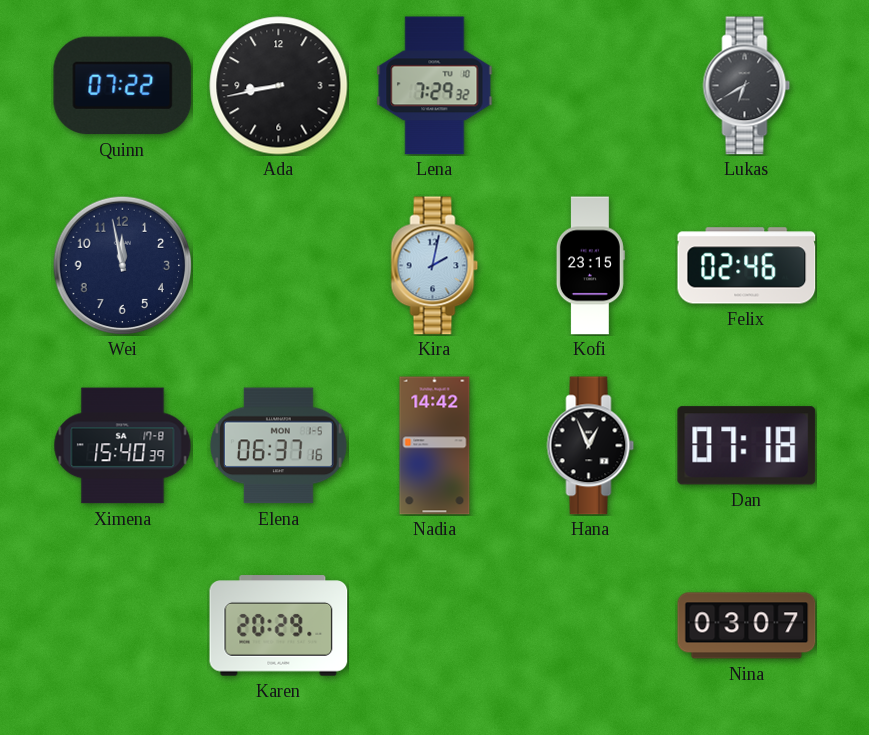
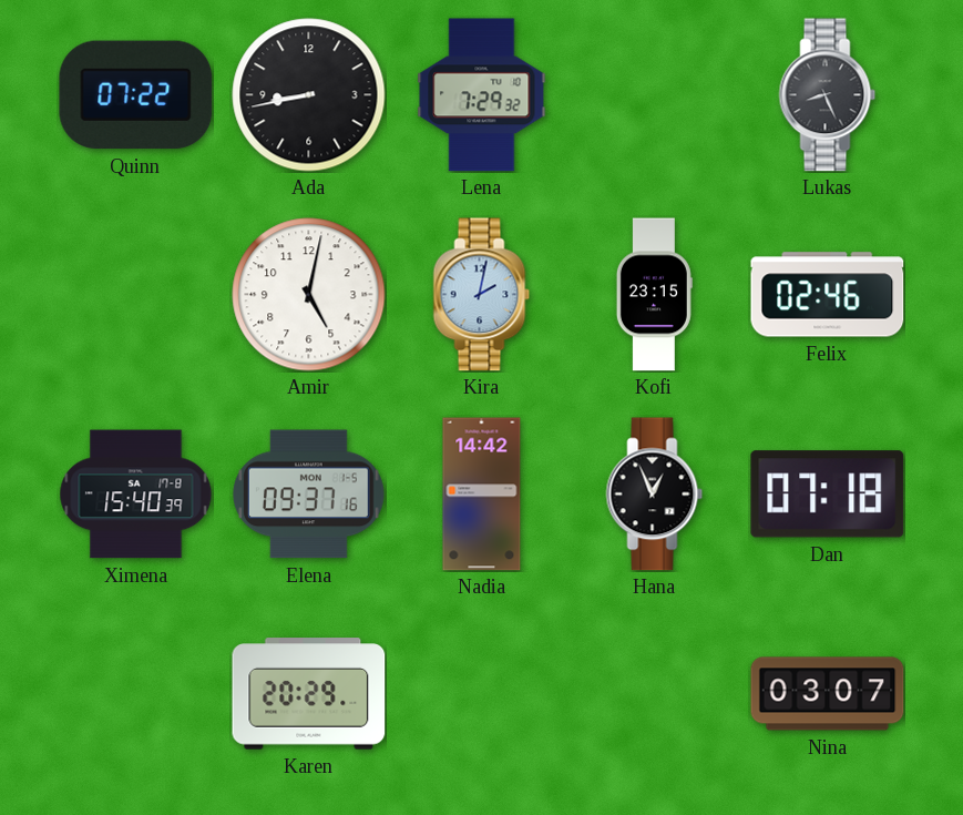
Lukas: 6:40 -> 8:26 (828, 95)
Wei: 11:58 -> none (122, 265)
Amir: none -> 5:02 (309, 295)
Elena: 06:37 -> 09:37 (308, 495)
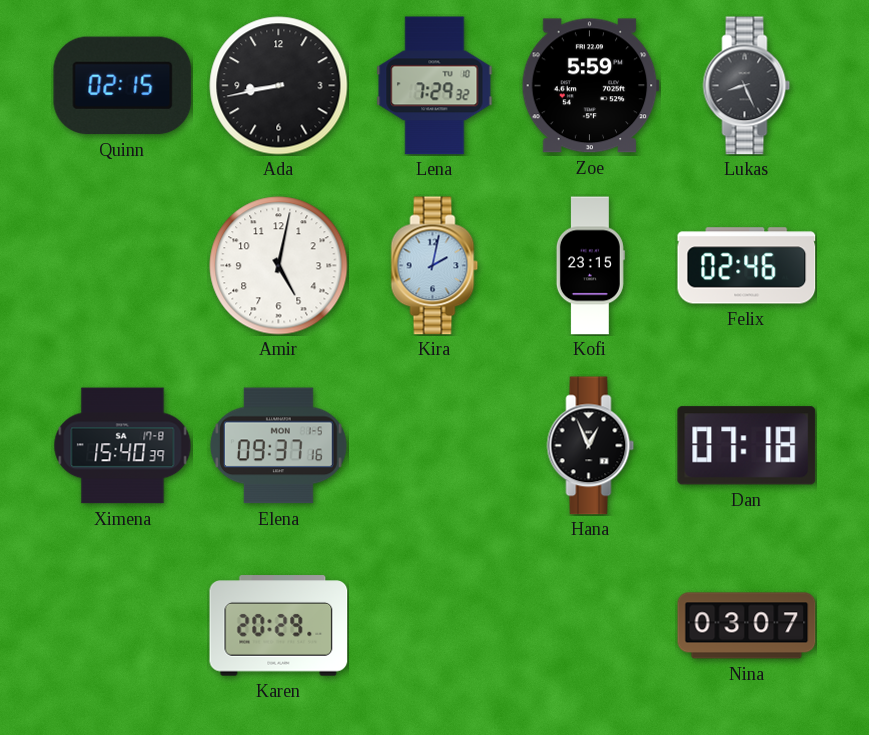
Quinn: 07:22 -> 02:15 (123, 86)
Zoe: none -> 5:59 (590, 86)
Nadia: 14:42 -> none (482, 495)
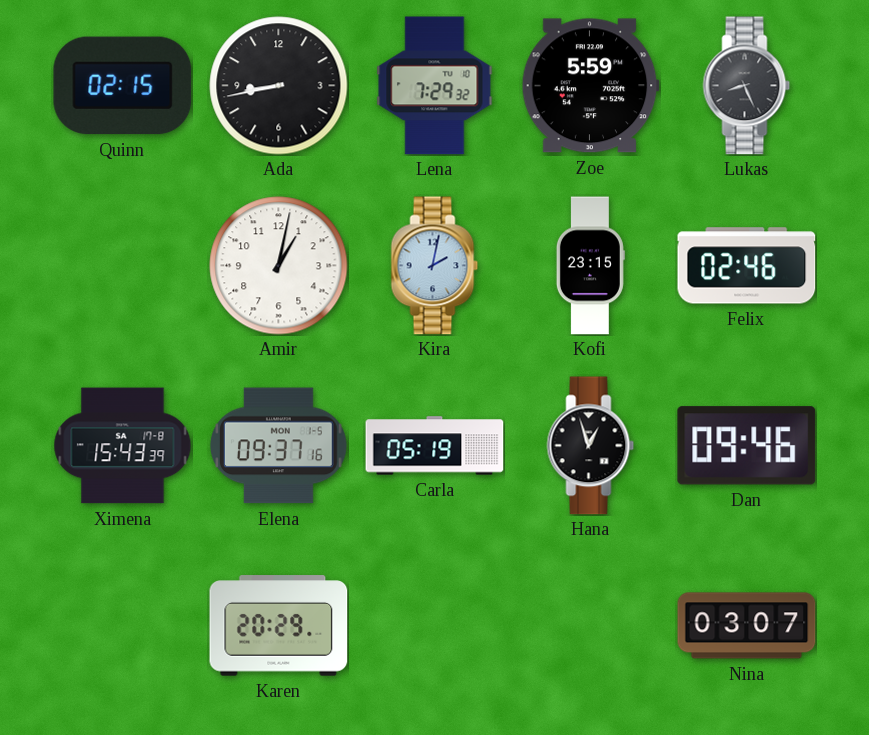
Amir: 5:02 -> 1:02 (279, 266)
Ximena: 15:40 -> 15:43 (123, 446)
Carla: none -> 05:19 (435, 446)
Hana: 12:56 -> 12:57 (591, 446)
Dan: 07:18 -> 09:46 (747, 446)
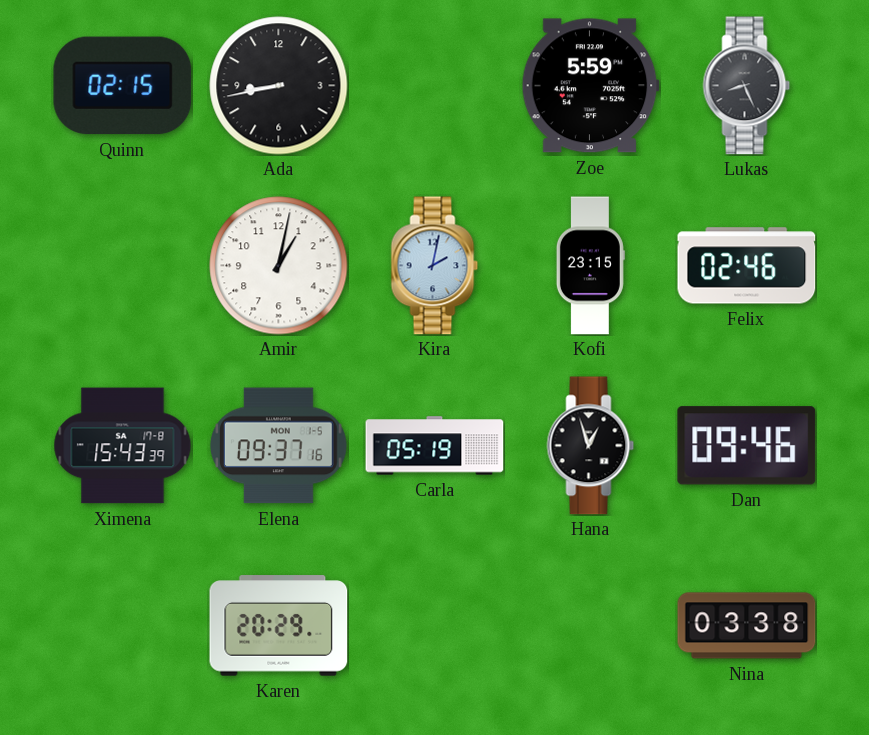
Lena: 7:29 -> none (435, 86)
Nina: 03:07 -> 03:38 (747, 626)
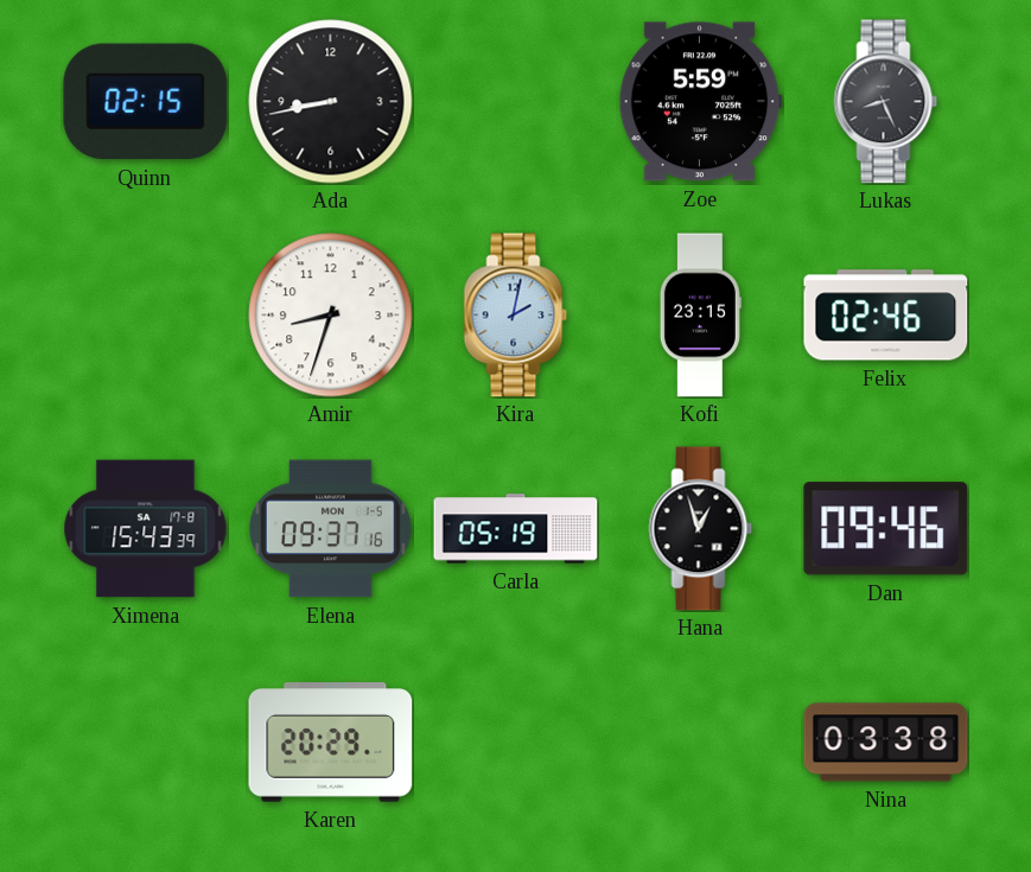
Amir: 1:02 -> 8:33 (331, 316)
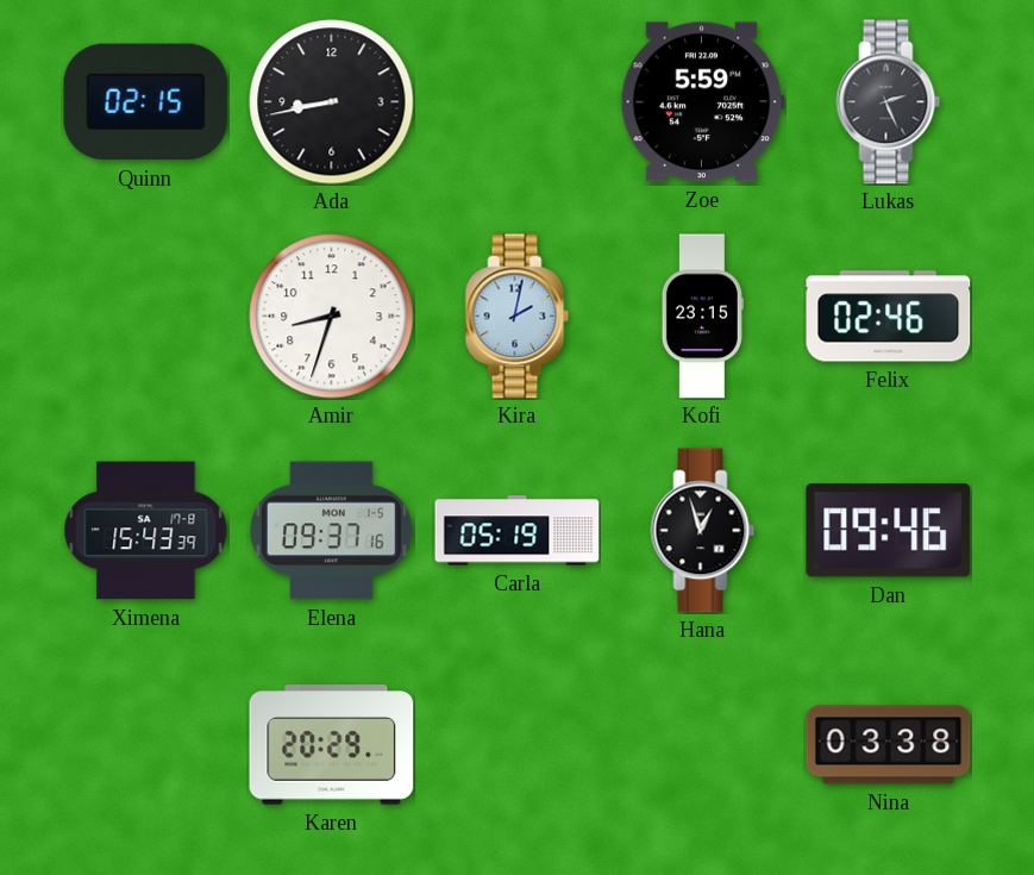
Lukas: 8:26 -> 2:26 (889, 102)
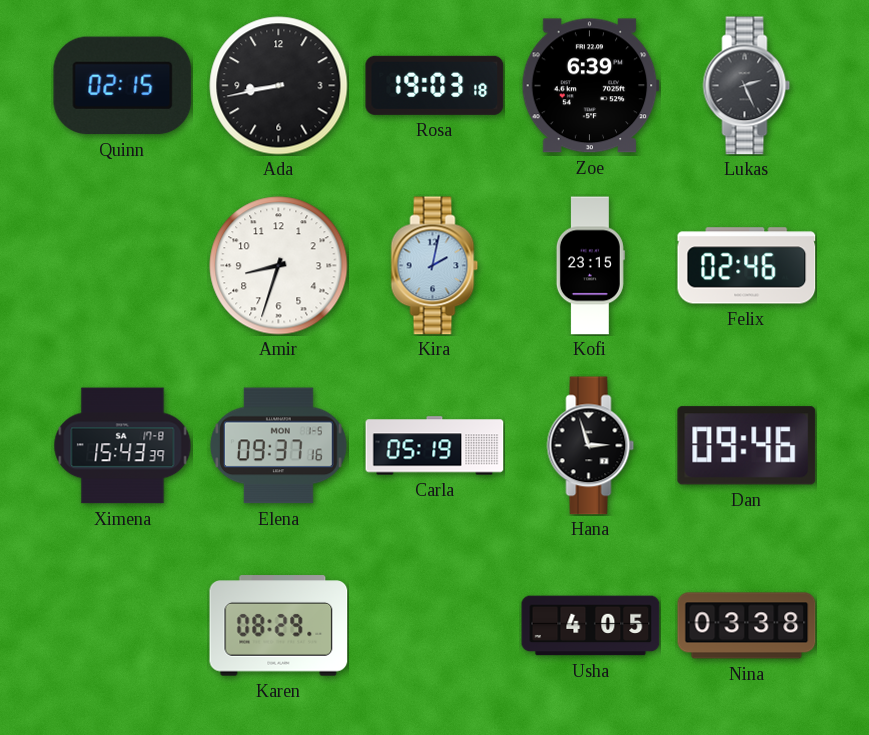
Rosa: none -> 19:03 (435, 85)
Zoe: 5:59 -> 6:39 (590, 86)
Hana: 12:57 -> 2:57 (591, 446)
Karen: 20:29 -> 08:29 (279, 626)
Usha: none -> 4:05 (591, 626)
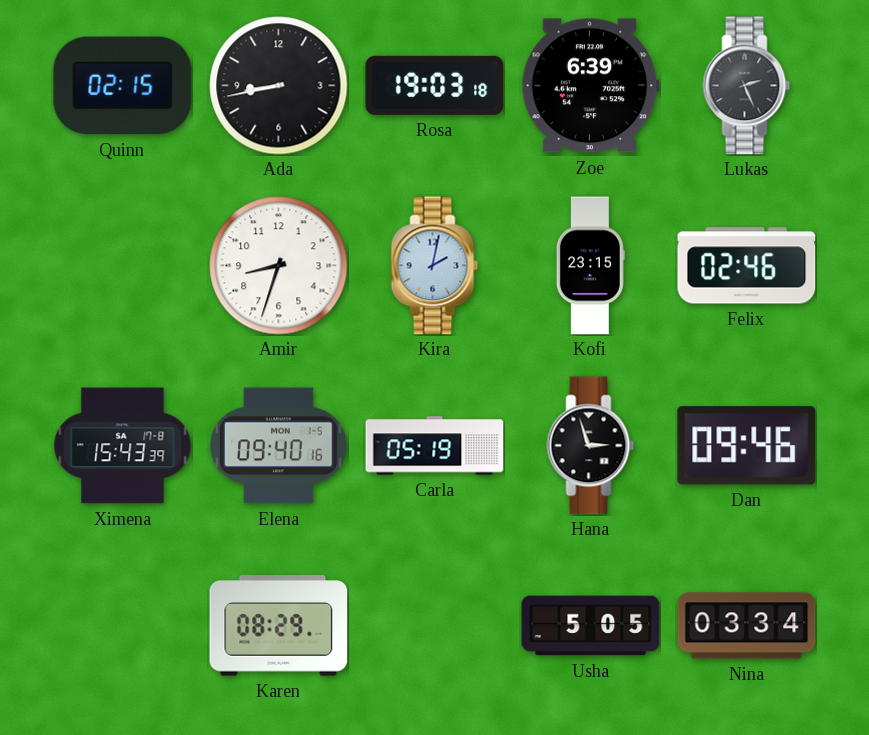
Elena: 09:37 -> 09:40 (278, 446)
Usha: 4:05 -> 5:05 (591, 626)
Nina: 03:38 -> 03:34 (747, 626)
